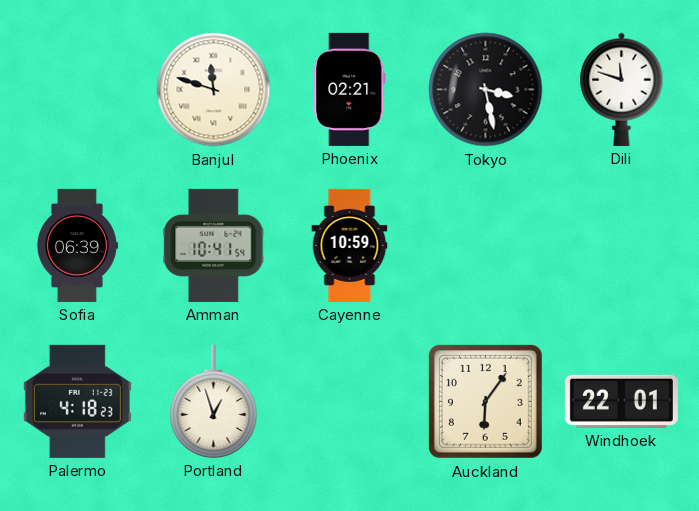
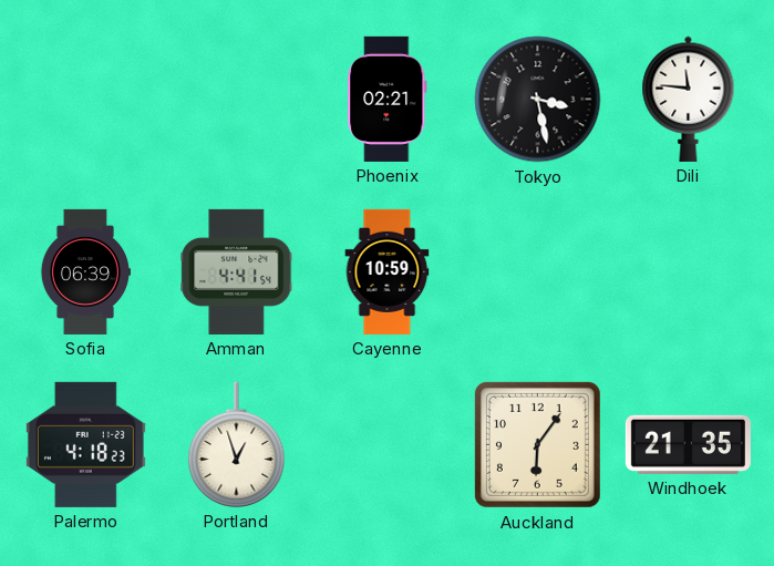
Banjul: 11:48 -> none (214, 90)
Dili: 11:48 -> 11:46 (689, 99)
Amman: 10:41 -> 4:41 (237, 271)
Windhoek: 22:01 -> 21:35 (688, 444)
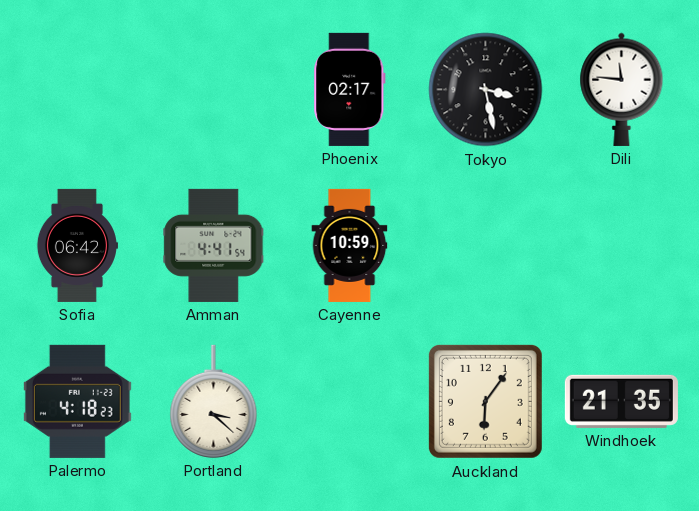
Phoenix: 02:21 -> 02:17 (350, 89)
Sofia: 06:39 -> 06:42 (77, 245)
Portland: 12:57 -> 3:22 (214, 401)
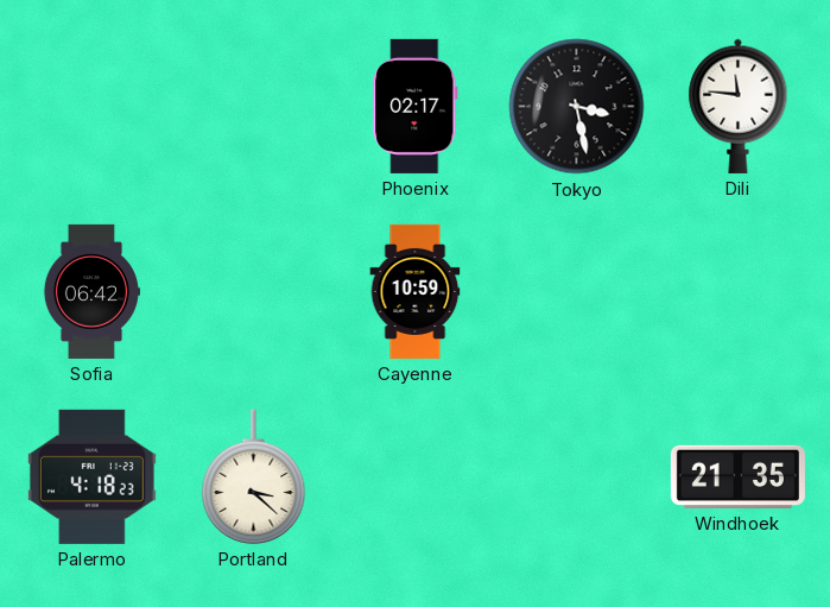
Amman: 4:41 -> none (214, 245)
Auckland: 6:06 -> none (485, 401)
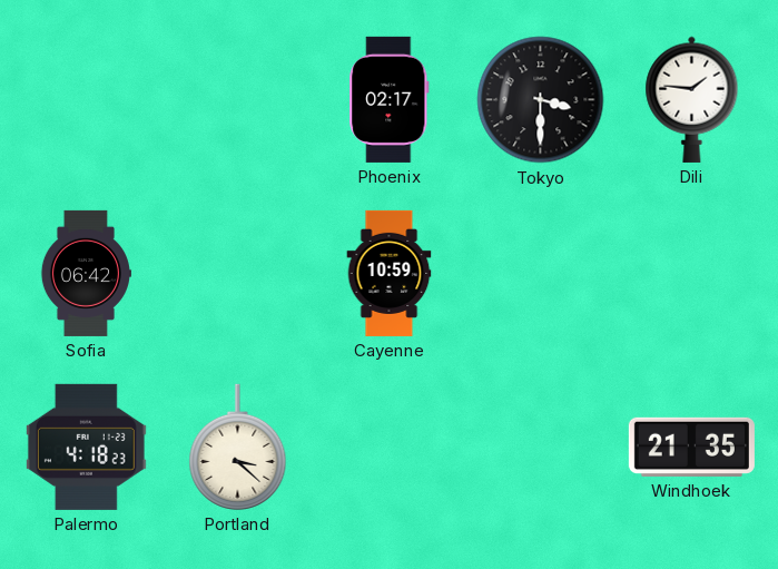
Tokyo: 3:28 -> 3:30 (541, 100)
Dili: 11:46 -> 1:46 (692, 99)
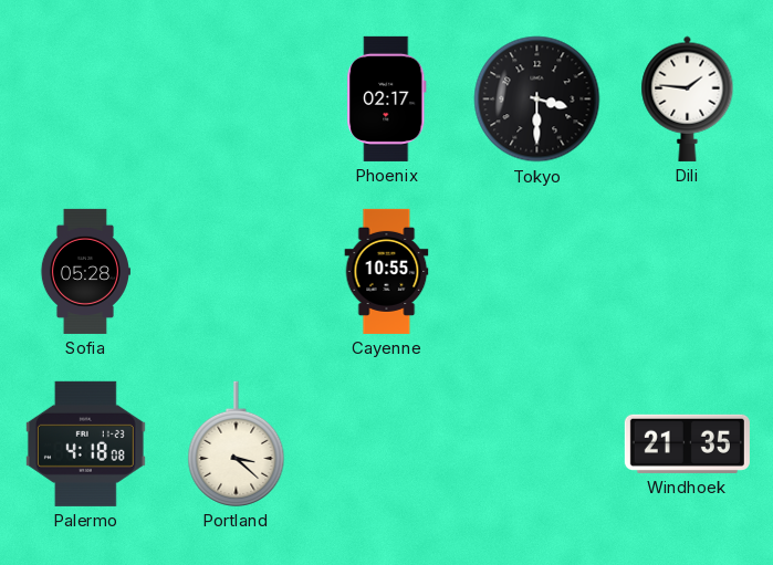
Sofia: 06:42 -> 05:28 (85, 271)
Cayenne: 10:59 -> 10:55 (387, 271)
Palermo: 4:18:23 -> 4:18:08 (85, 443)
